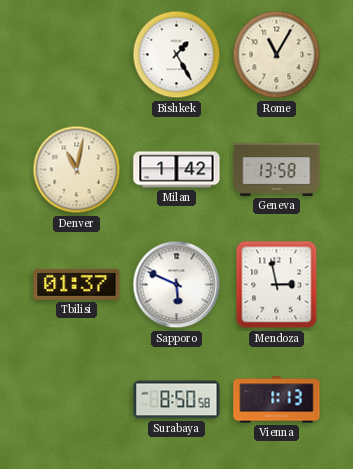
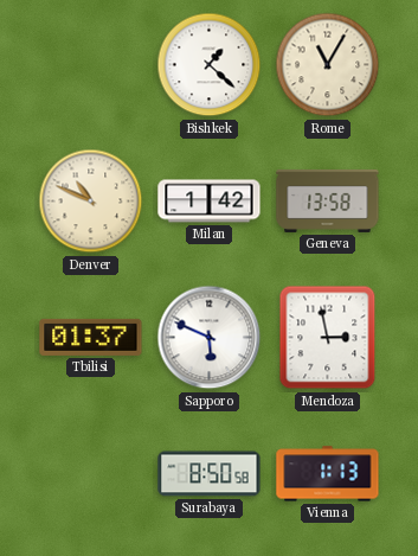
Bishkek: 1:25 -> 1:22 (210, 65)
Denver: 11:02 -> 10:49 (91, 202)
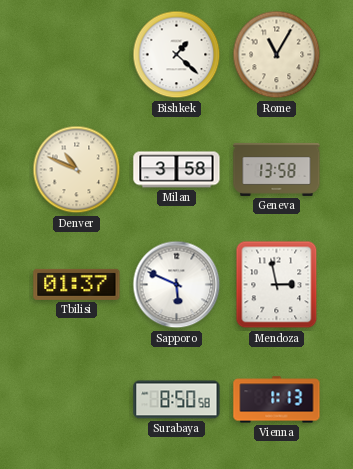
Milan: 1:42 -> 3:58 (177, 170)
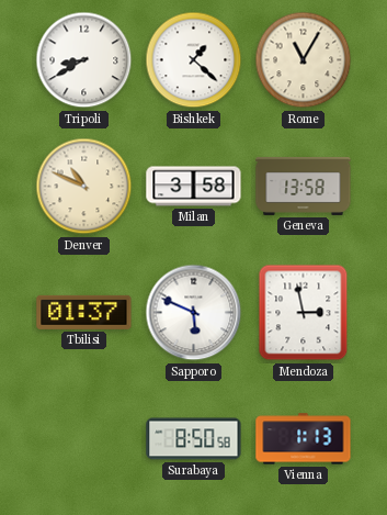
Tripoli: none -> 8:40 (84, 60)
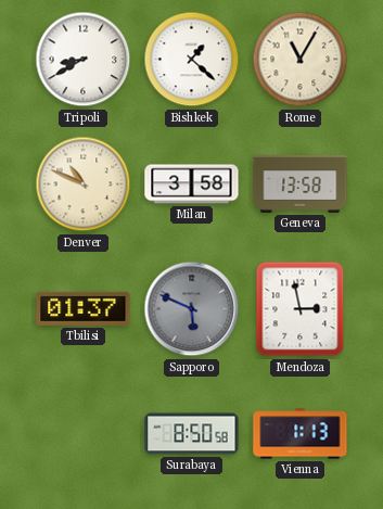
Sapporo dial: white -> grey (192, 309)
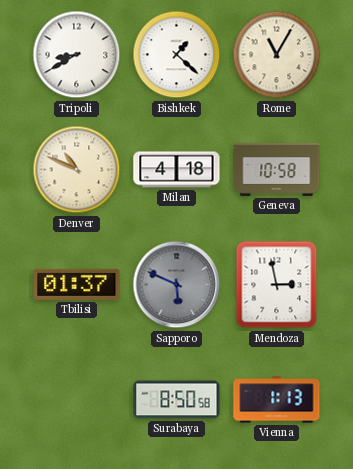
Milan: 3:58 -> 4:18 (177, 170)
Geneva: 13:58 -> 10:58 (277, 169)
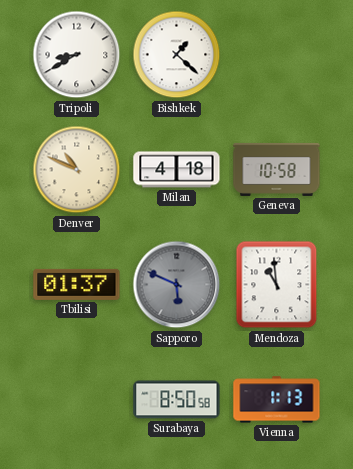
Rome: 11:05 -> none (277, 55)
Mendoza: 2:58 -> 10:59 (277, 285)
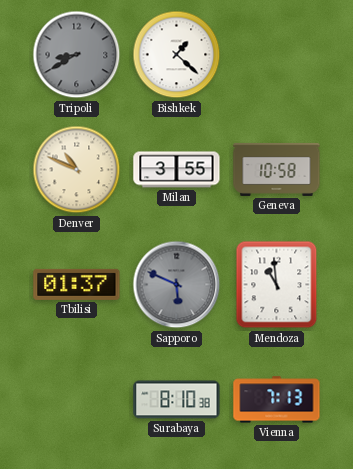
Tripoli dial: white -> grey (77, 55)
Milan: 4:18 -> 3:55 (177, 170)
Surabaya: 8:50 -> 8:10 (177, 400)
Vienna: 1:13 -> 7:13 (277, 400)
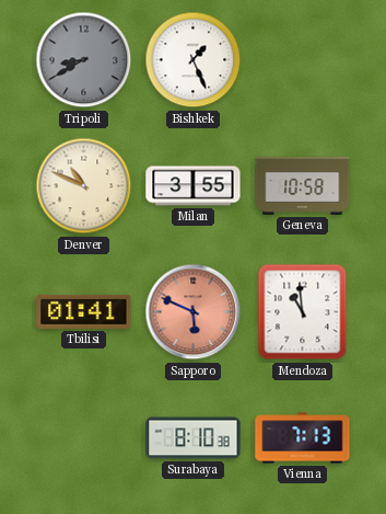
Bishkek: 1:22 -> 1:26 (194, 60)
Tbilisi: 01:37 -> 01:41 (84, 311)
Sapporo dial: grey -> salmon (194, 312)
